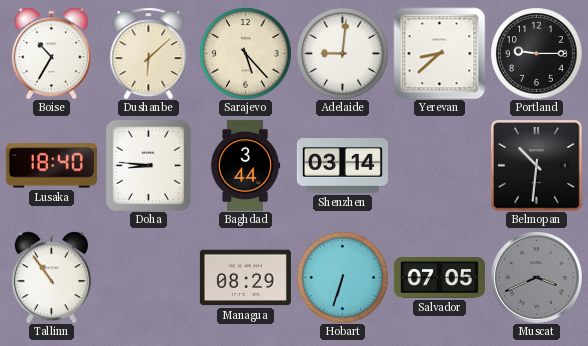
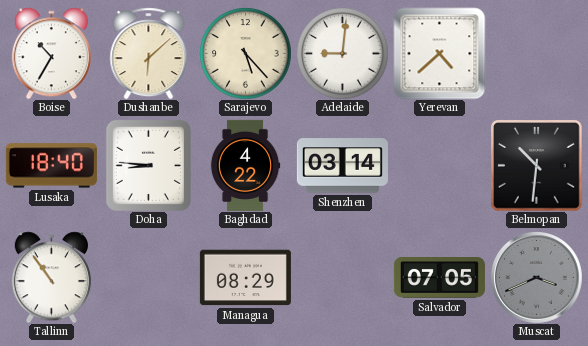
Yerevan: 8:38 -> 4:38 (439, 53)
Portland: 9:15 -> none (536, 53)
Baghdad: 3:44 -> 4:22 (245, 165)
Hobart: 6:33 -> none (342, 277)
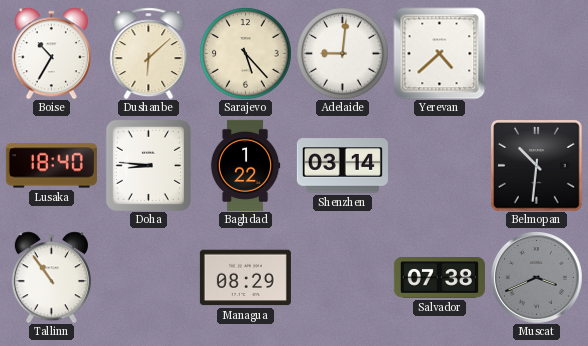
Baghdad: 4:22 -> 1:22 (245, 165)
Salvador: 07:05 -> 07:38 (439, 278)
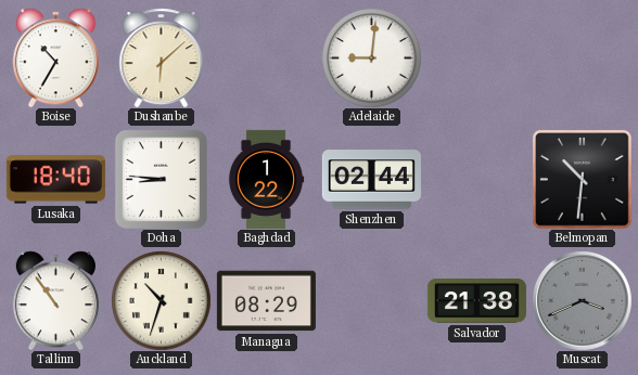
Sarajevo: 5:23 -> none (245, 53)
Yerevan: 4:38 -> none (439, 53)
Shenzhen: 03:14 -> 02:44 (371, 180)
Auckland: none -> 10:33 (161, 300)
Salvador: 07:38 -> 21:38 (476, 301)
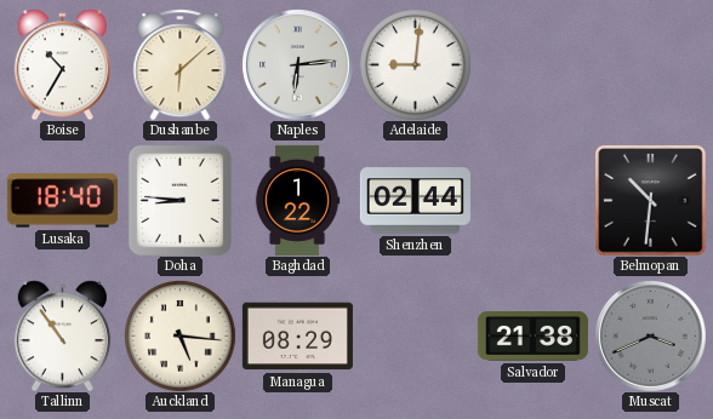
Naples: none -> 6:14 (298, 65)
Auckland: 10:33 -> 5:16 (179, 335)
